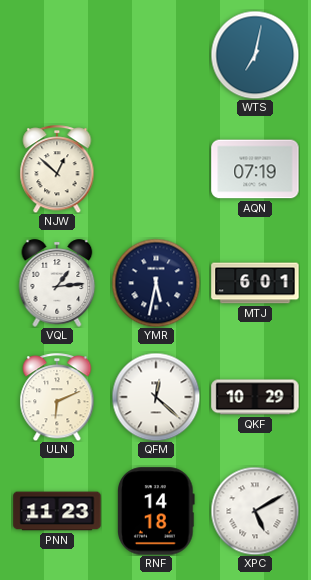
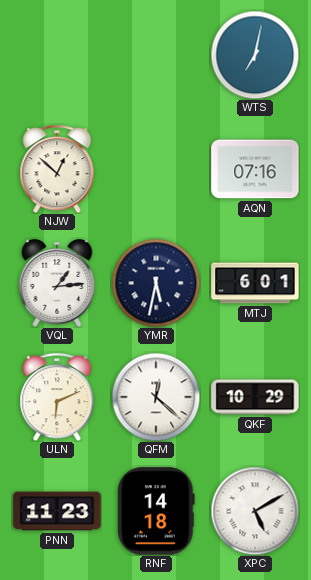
AQN: 07:19 -> 07:16 (255, 169)
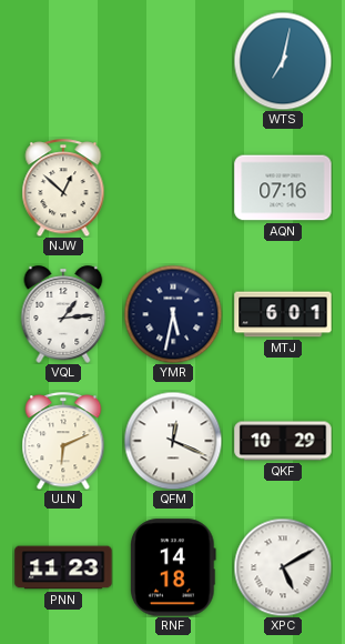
QFM: 12:22 -> 12:19 (173, 441)
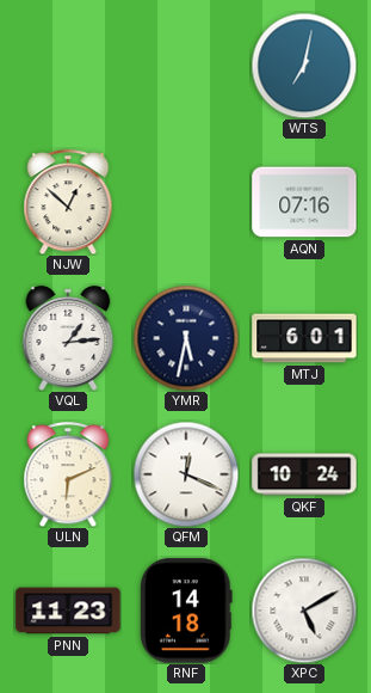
QKF: 10:29 -> 10:24 (304, 474)
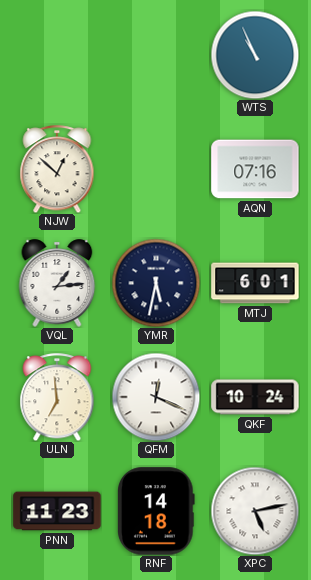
WTS: 7:02 -> 10:56 (255, 55)
ULN: 6:11 -> 6:59 (57, 397)
XPC: 5:10 -> 5:13 (255, 511)
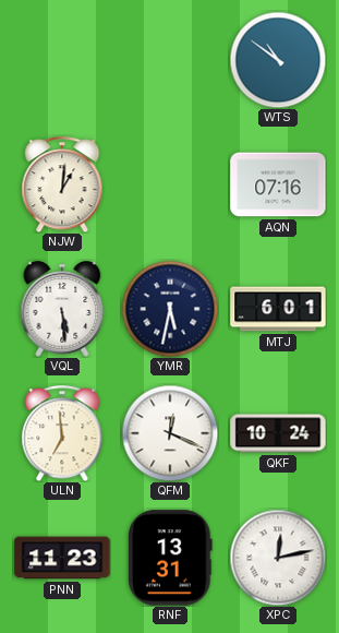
WTS: 10:56 -> 10:51 (278, 60)
NJW: 12:52 -> 1:01 (62, 184)
VQL: 1:14 -> 5:29 (62, 309)
RNF: 14:18 -> 13:31 (171, 558)
XPC: 5:13 -> 12:13 (278, 558)
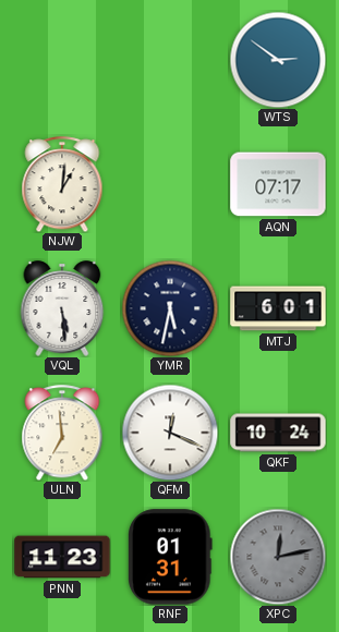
WTS: 10:51 -> 2:51 (278, 60)
AQN: 07:16 -> 07:17 (278, 184)
RNF: 13:31 -> 01:31 (171, 557)
XPC dial: white -> grey (278, 557)
